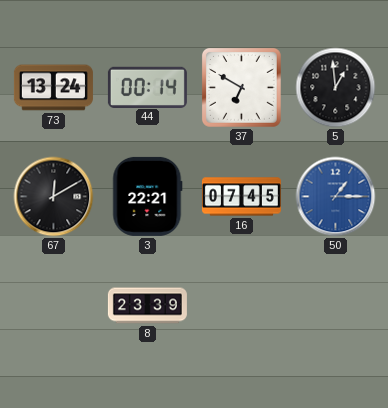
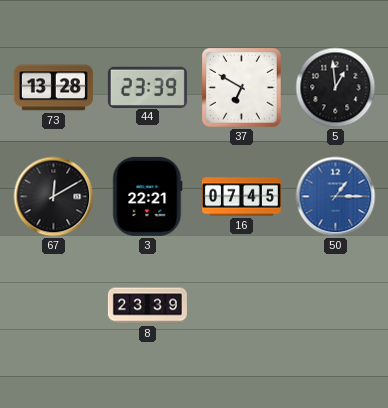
73: 13:24 -> 13:28 (53, 88)
44: 00:14 -> 23:39 (147, 87)
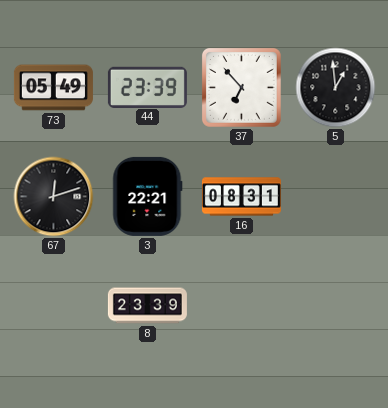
73: 13:28 -> 05:49 (53, 88)
37: 6:50 -> 6:53 (241, 87)
67: 12:10 -> 12:12 (54, 197)
16: 07:45 -> 08:31 (241, 197)
50: 1:15 -> none (336, 197)
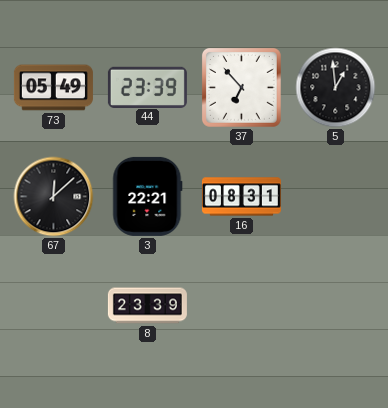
67: 12:12 -> 12:08 (54, 197)
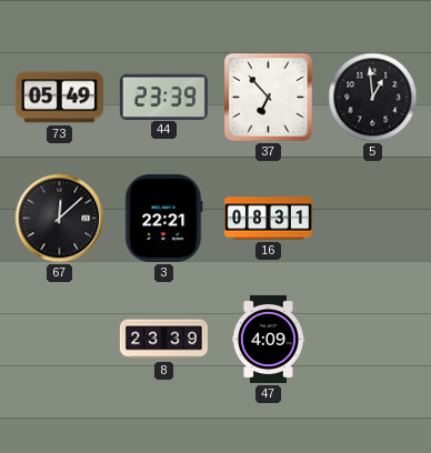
47: none -> 4:09 (268, 339)
